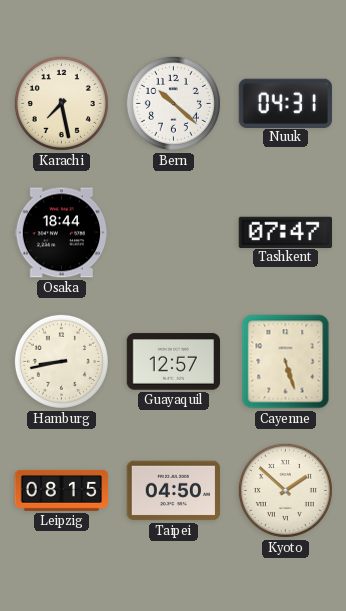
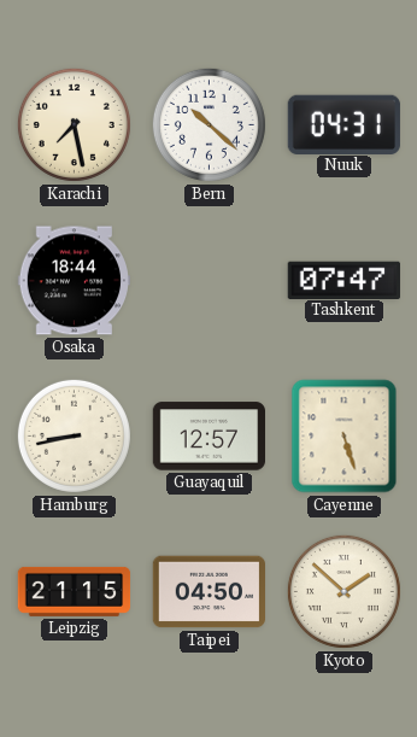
Leipzig: 08:15 -> 21:15 (75, 591)
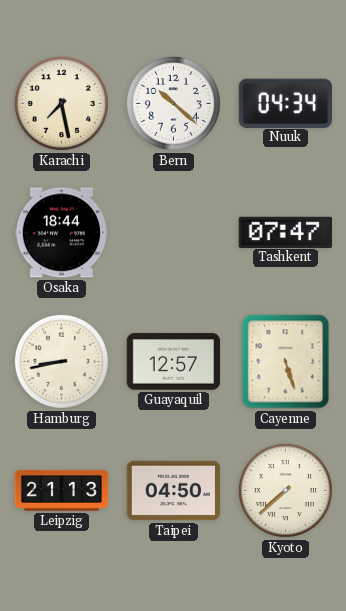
Nuuk: 04:31 -> 04:34 (285, 103)
Leipzig: 21:15 -> 21:13 (62, 490)
Kyoto: 1:52 -> 7:38 (285, 490)
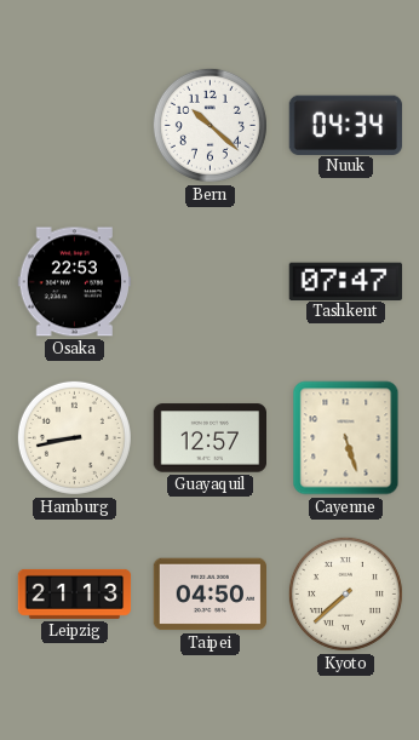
Karachi: 7:28 -> none (61, 103)
Osaka: 18:44 -> 22:53 (74, 282)
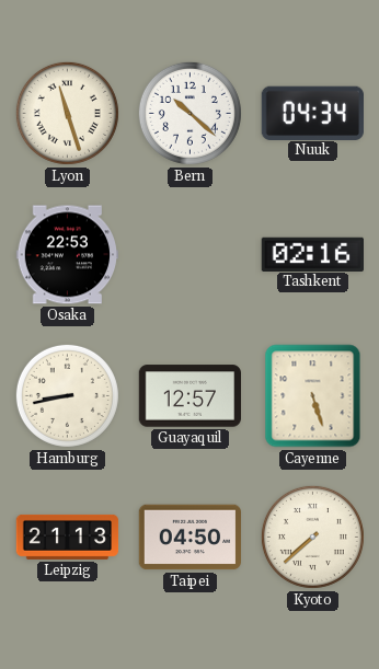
Lyon: none -> 11:27 (67, 113)
Tashkent: 07:47 -> 02:16 (312, 254)
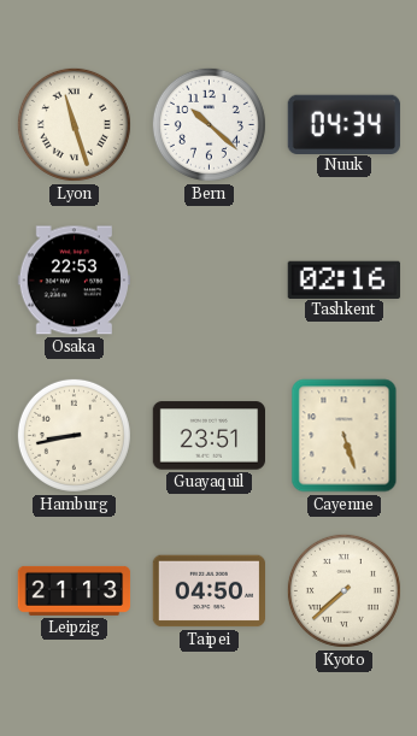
Guayaquil: 12:57 -> 23:51 (210, 436)
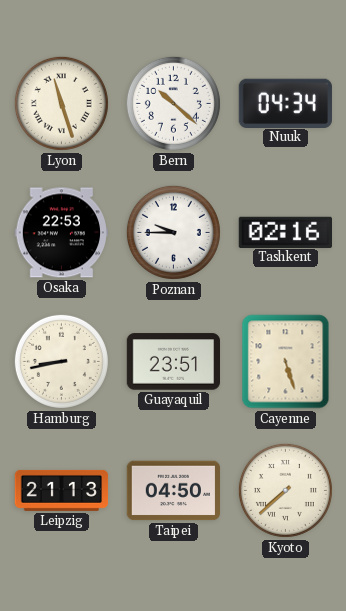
Poznan: none -> 9:45 (173, 232)
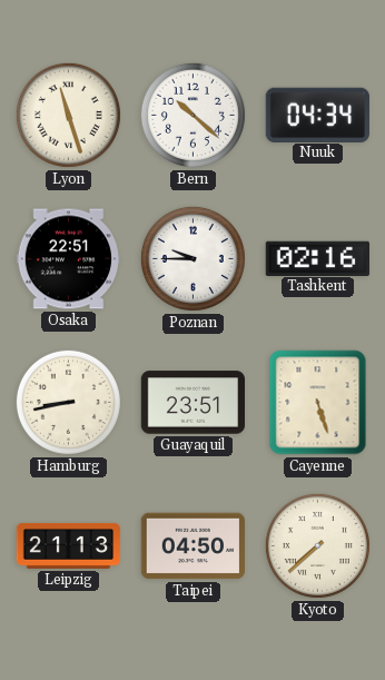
Osaka: 22:53 -> 22:51 (68, 259)
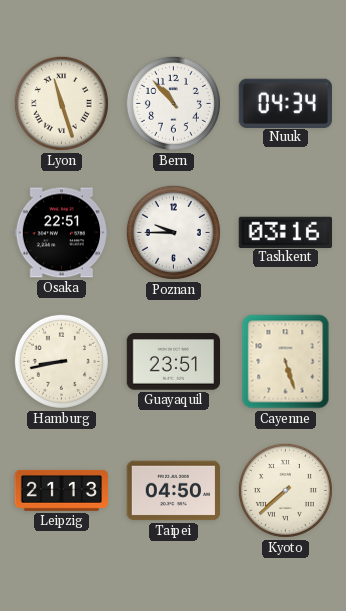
Bern: 10:22 -> 10:53 (173, 103)
Tashkent: 02:16 -> 03:16 (285, 232)
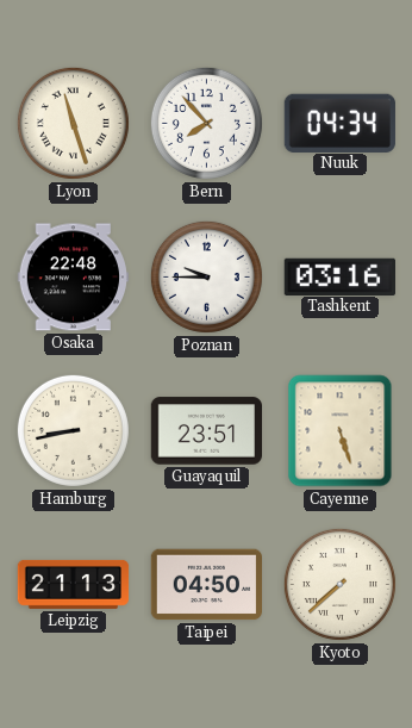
Bern: 10:53 -> 7:53 (206, 123)
Osaka: 22:51 -> 22:48 (73, 278)
